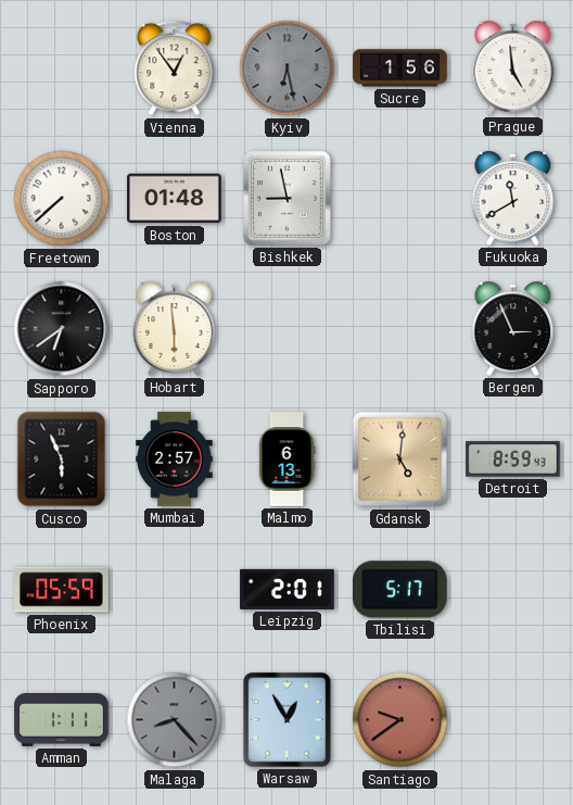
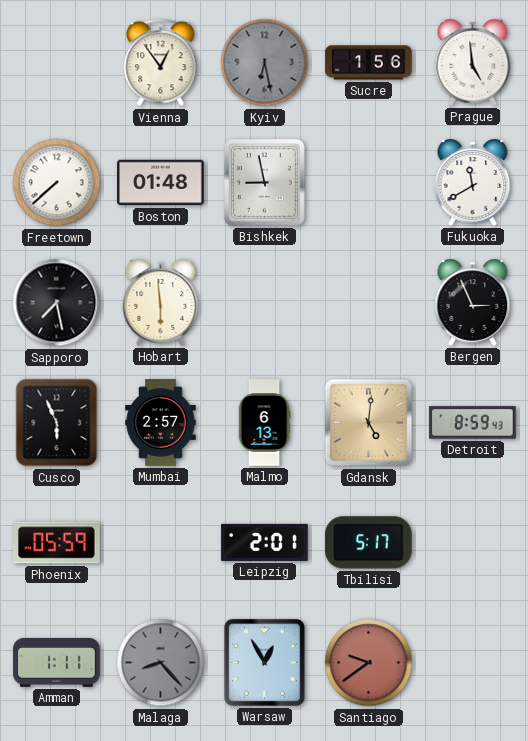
Sapporo: 6:39 -> 7:28 (57, 303)
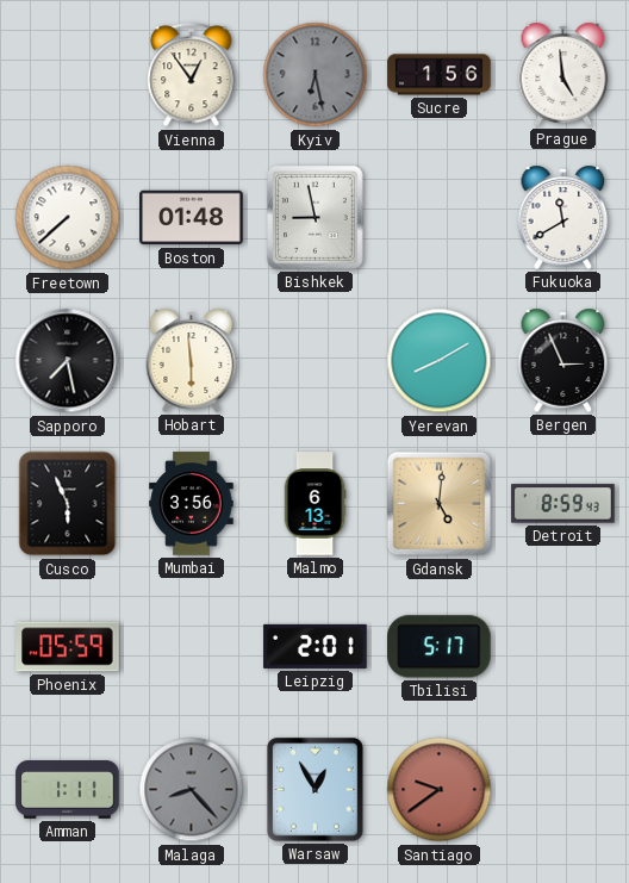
Yerevan: none -> 8:10 (440, 361)
Mumbai: 2:57 -> 3:56 (192, 504)
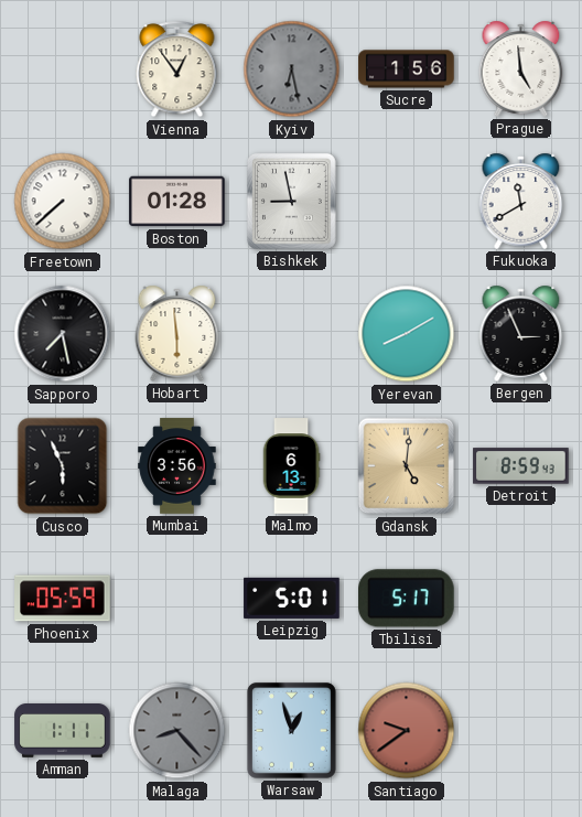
Boston: 01:48 -> 01:28 (177, 202)
Leipzig: 2:01 -> 5:01 (292, 598)
Warsaw: 12:55 -> 12:57 (291, 730)
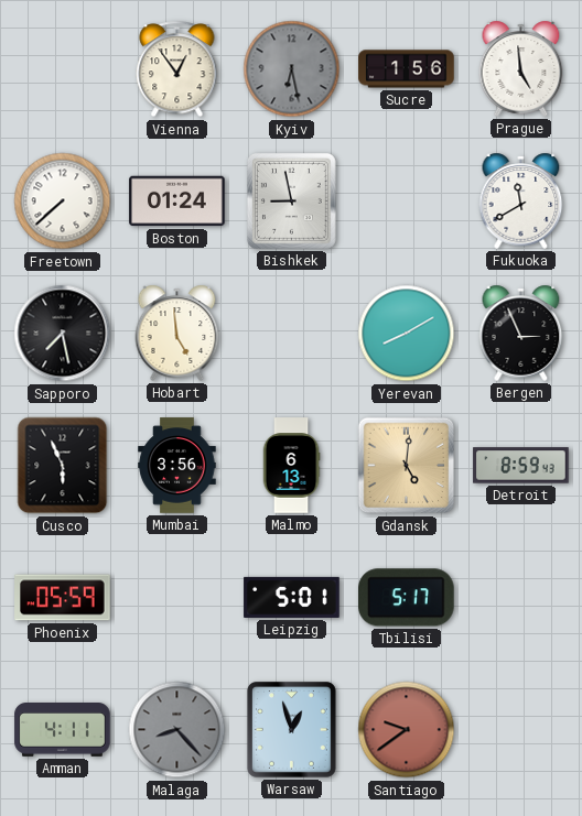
Boston: 01:28 -> 01:24 (177, 202)
Hobart: 5:59 -> 4:59 (177, 333)
Amman: 1:11 -> 4:11 (63, 730)
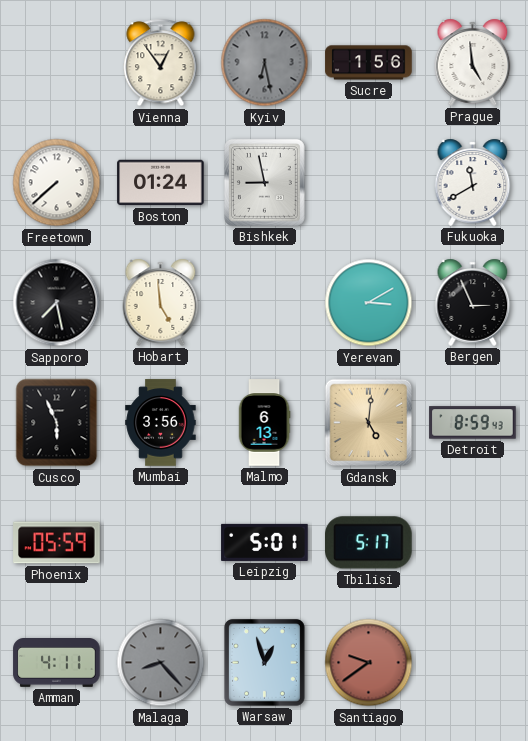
Yerevan: 8:10 -> 3:10 (369, 303)
